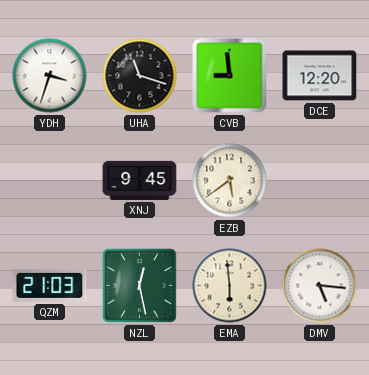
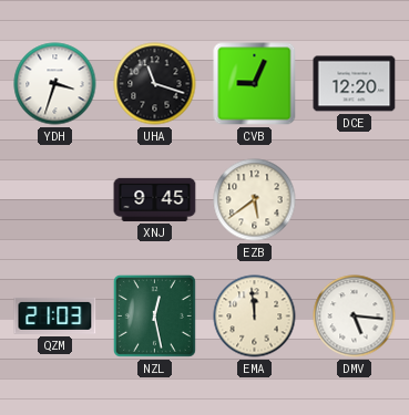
CVB: 8:59 -> 9:04 (255, 84)
EMA: 5:59 -> 11:59 (255, 317)
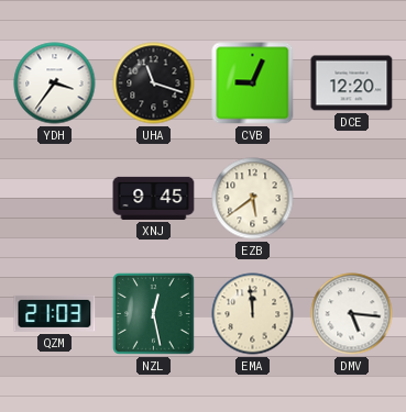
YDH: 3:33 -> 3:36 (55, 83)
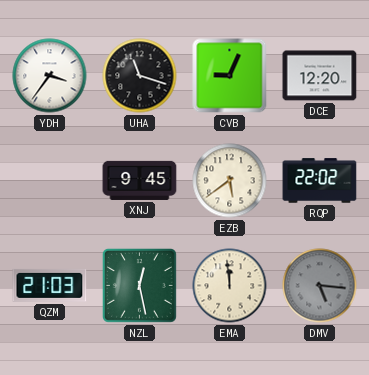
RQP: none -> 22:02 (320, 181)
DMV dial: white -> grey (320, 286)
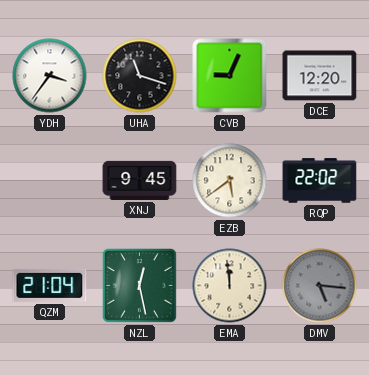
QZM: 21:03 -> 21:04 (50, 285)
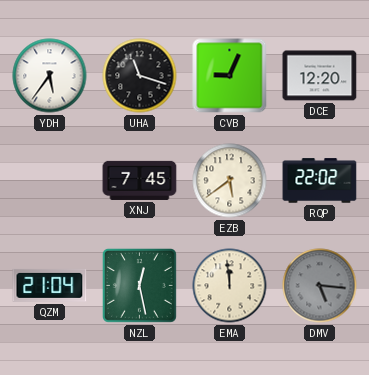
YDH: 3:36 -> 5:36 (50, 76)
XNJ: 9:45 -> 7:45 (140, 180)
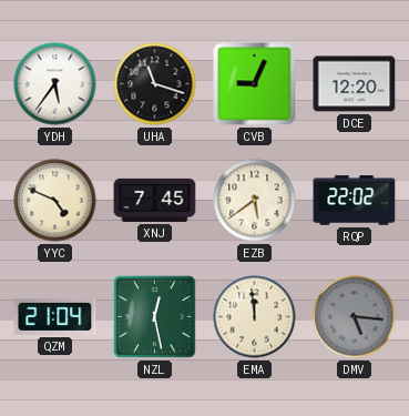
YYC: none -> 4:49 (55, 201)
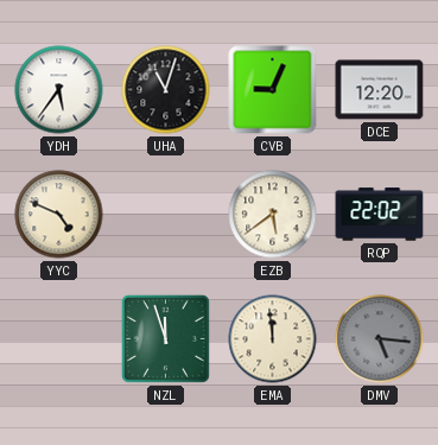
UHA: 11:18 -> 11:03 (166, 90)
XNJ: 7:45 -> none (155, 200)
QZM: 21:04 -> none (55, 316)
NZL: 12:28 -> 11:57 (165, 338)
